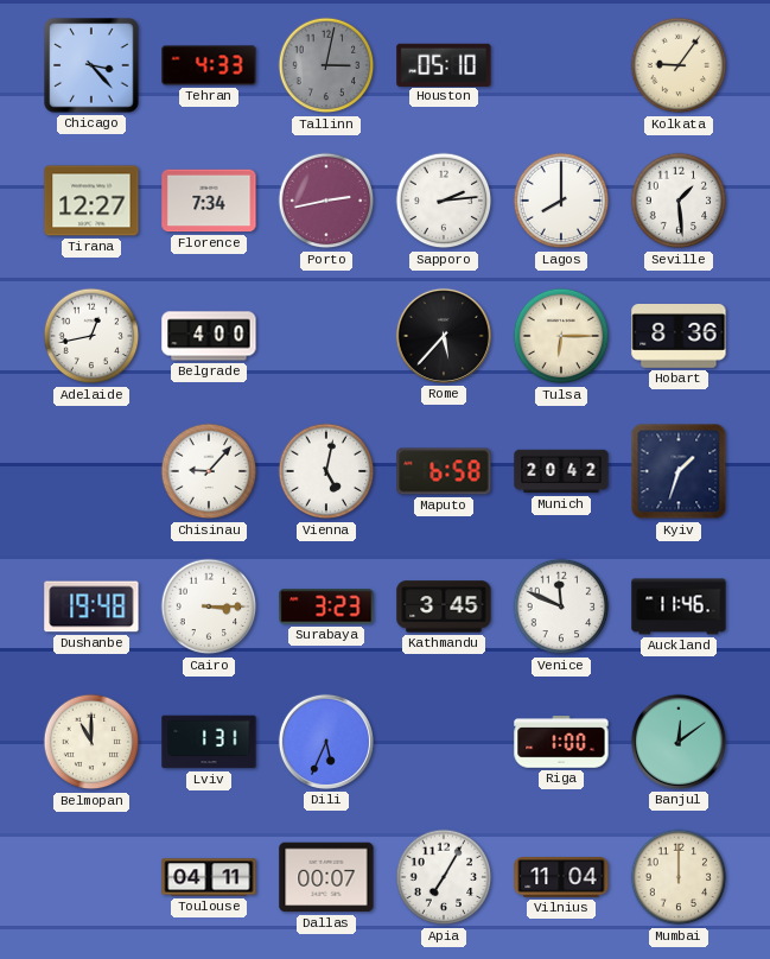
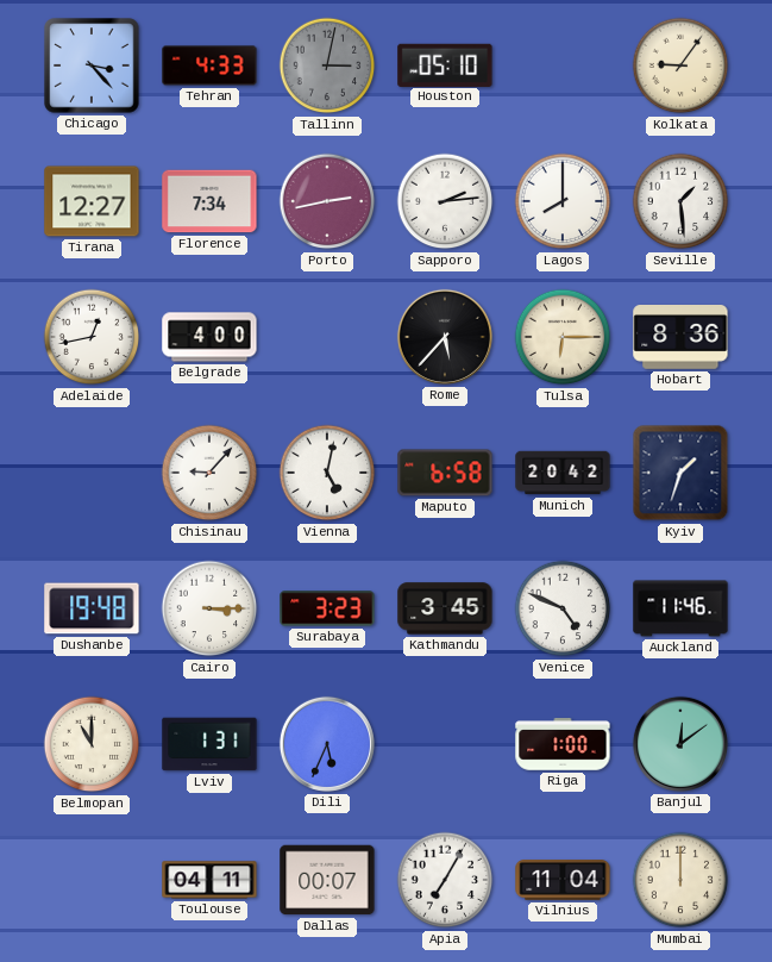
Venice: 11:49 -> 4:49 (563, 608)
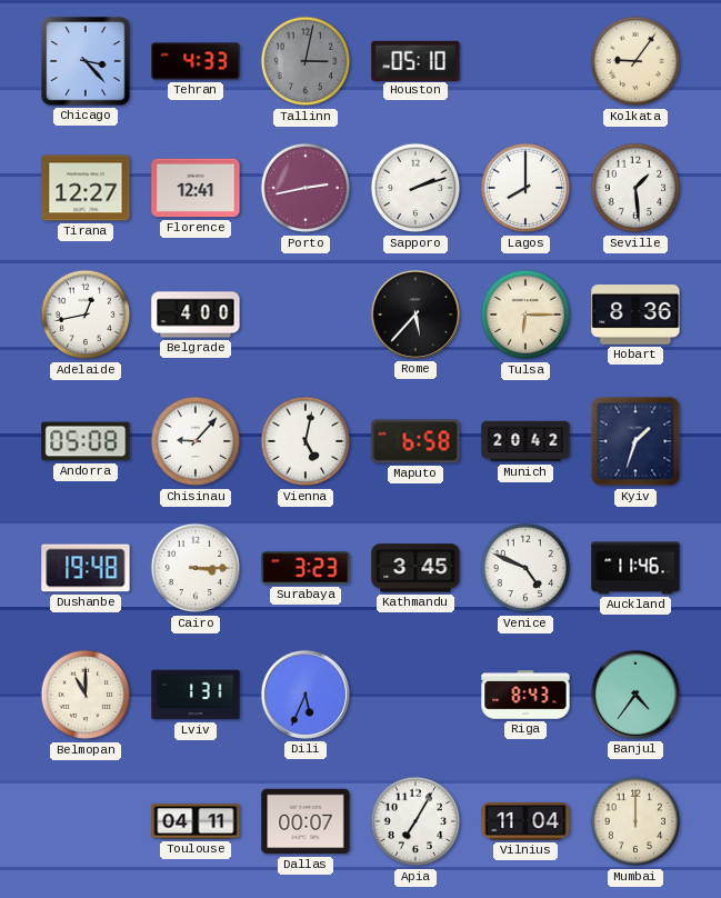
Florence: 7:34 -> 12:41 (196, 188)
Sapporo: 2:14 -> 2:12 (415, 188)
Andorra: none -> 05:08 (86, 441)
Riga: 1:00 -> 8:43 (525, 695)
Banjul: 12:09 -> 4:36 (635, 695)
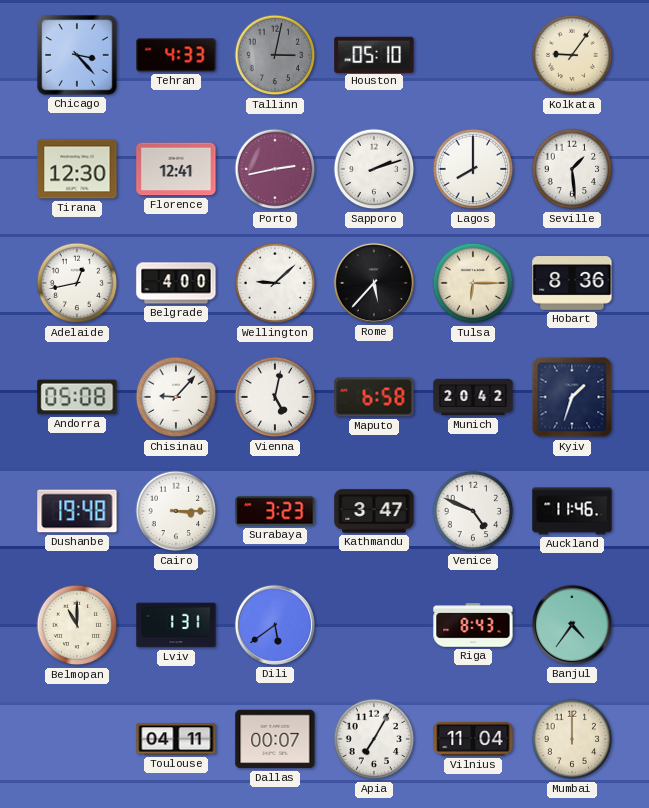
Tirana: 12:27 -> 12:30 (77, 169)
Wellington: none -> 9:08 (275, 283)
Kathmandu: 3:45 -> 3:47 (374, 511)
Dili: 5:34 -> 5:39 (275, 625)
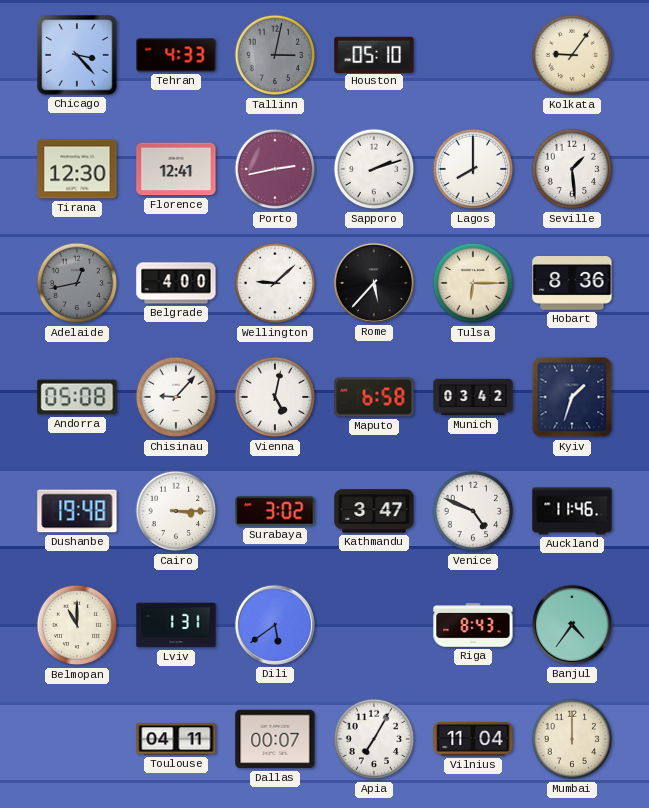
Adelaide dial: white -> grey (77, 283)
Munich: 20:42 -> 03:42 (473, 397)
Surabaya: 3:23 -> 3:02 (275, 511)
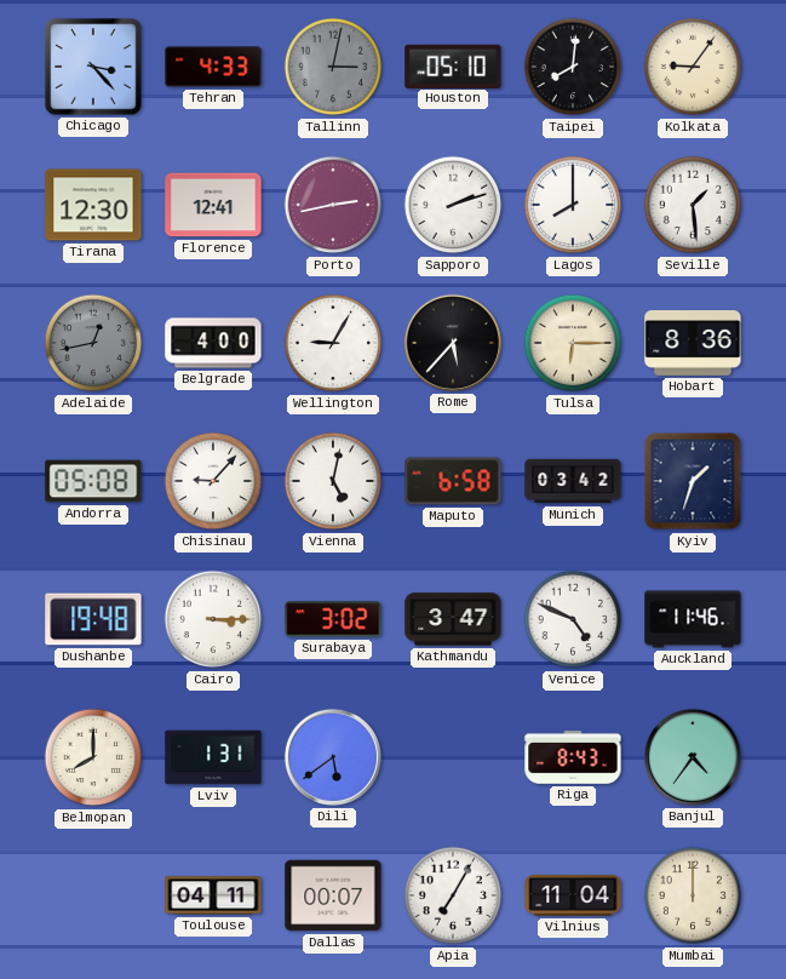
Taipei: none -> 8:01 (573, 67)
Wellington: 9:08 -> 9:05 (333, 343)
Belmopan: 11:00 -> 8:00 (93, 757)
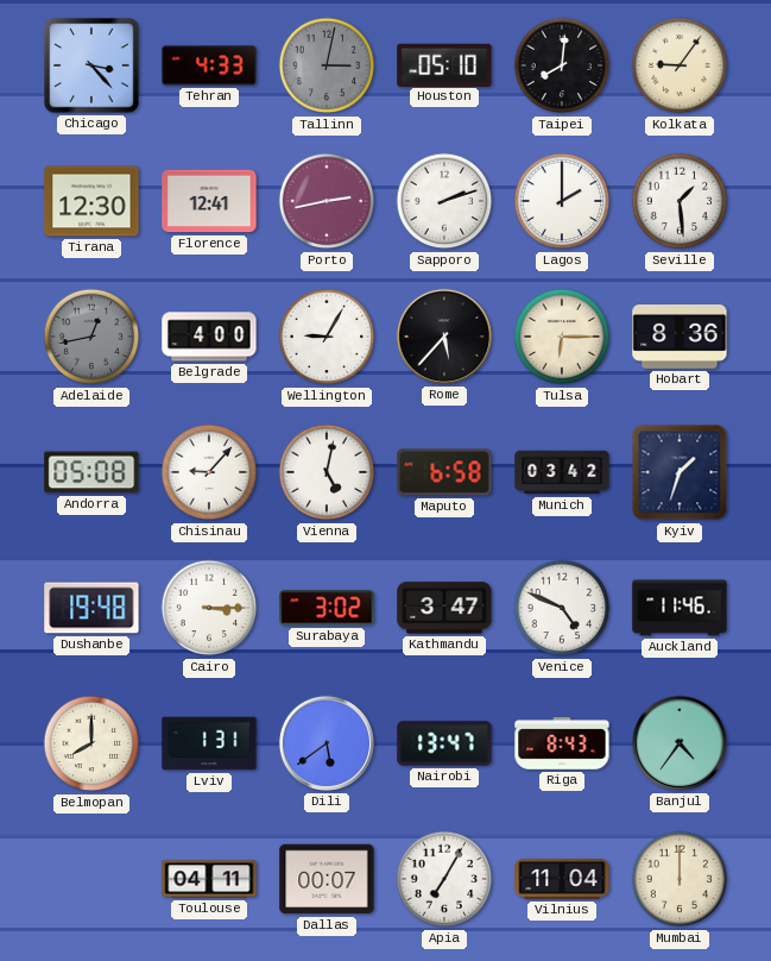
Lagos: 8:00 -> 2:00 (562, 201)
Nairobi: none -> 13:47 (444, 743)
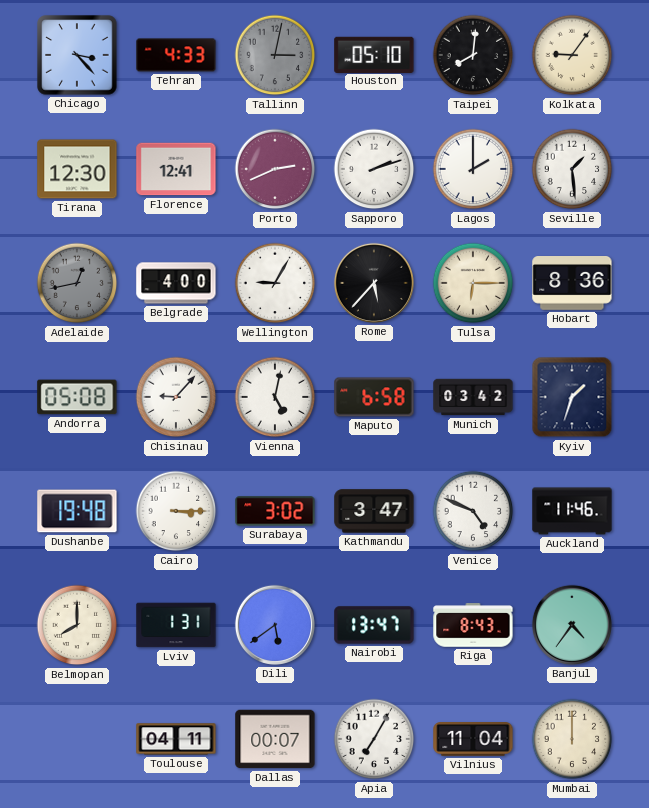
Porto: 2:43 -> 2:41 (275, 169)
